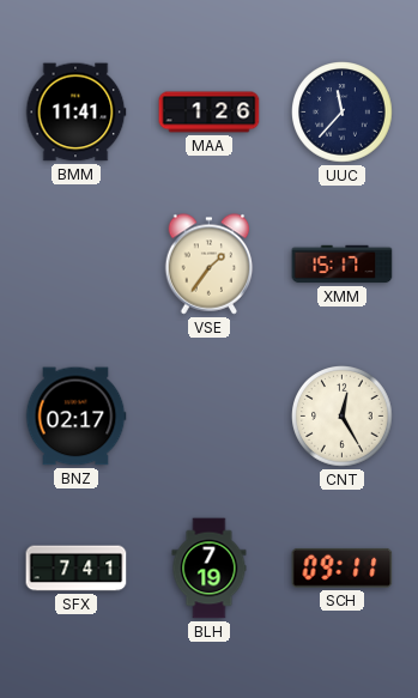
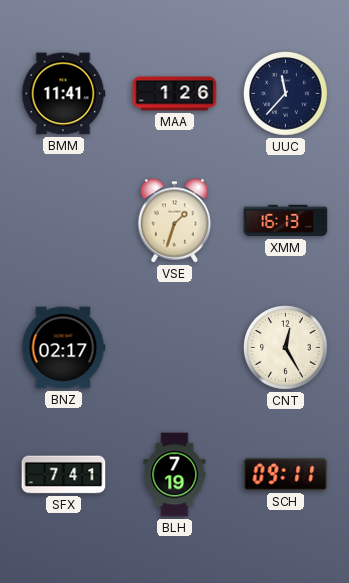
VSE: 1:36 -> 1:33 (175, 221)
XMM: 15:17 -> 16:13 (286, 221)
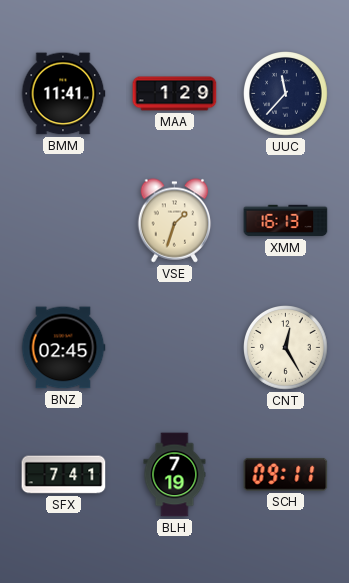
MAA: 1:26 -> 1:29 (175, 94)
BNZ: 02:17 -> 02:45 (63, 348)
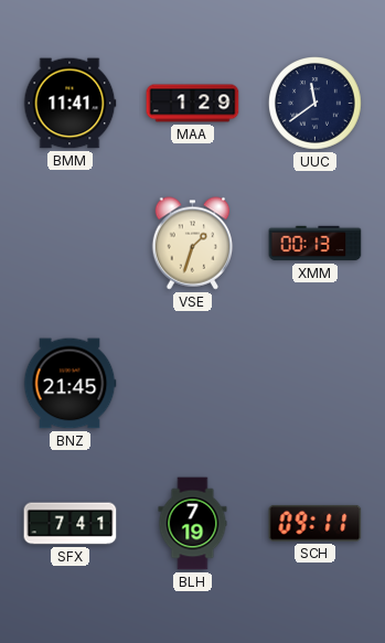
UUC: 11:37 -> 11:39 (316, 104)
XMM: 16:13 -> 00:13 (316, 244)
BNZ: 02:45 -> 21:45 (69, 384)
CNT: 12:25 -> none (286, 348)
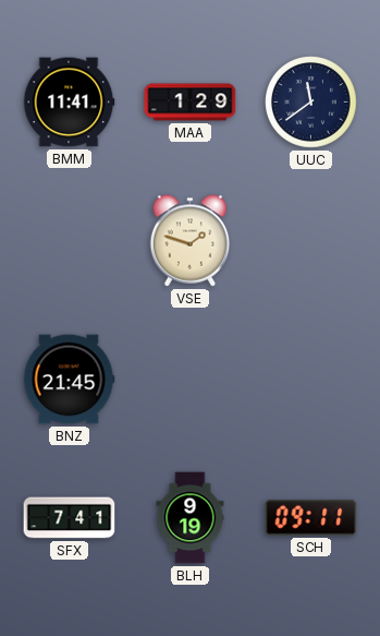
VSE: 1:33 -> 1:48 (191, 241)
XMM: 00:13 -> none (316, 244)
BLH: 7:19 -> 9:19 (191, 518)
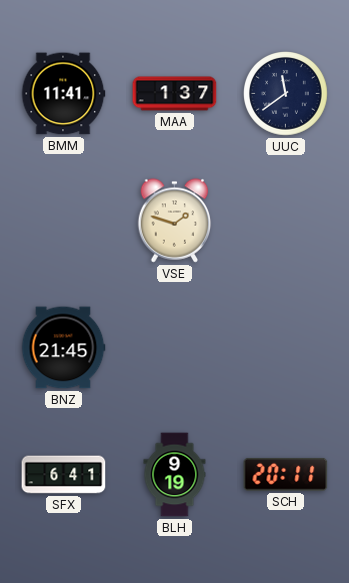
MAA: 1:29 -> 1:37 (175, 94)
SFX: 7:41 -> 6:41 (64, 475)
SCH: 09:11 -> 20:11 (286, 474)
